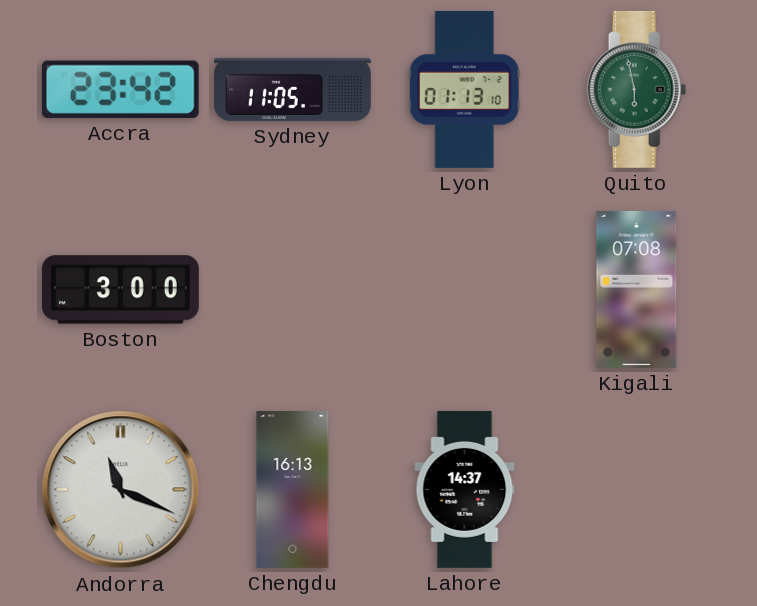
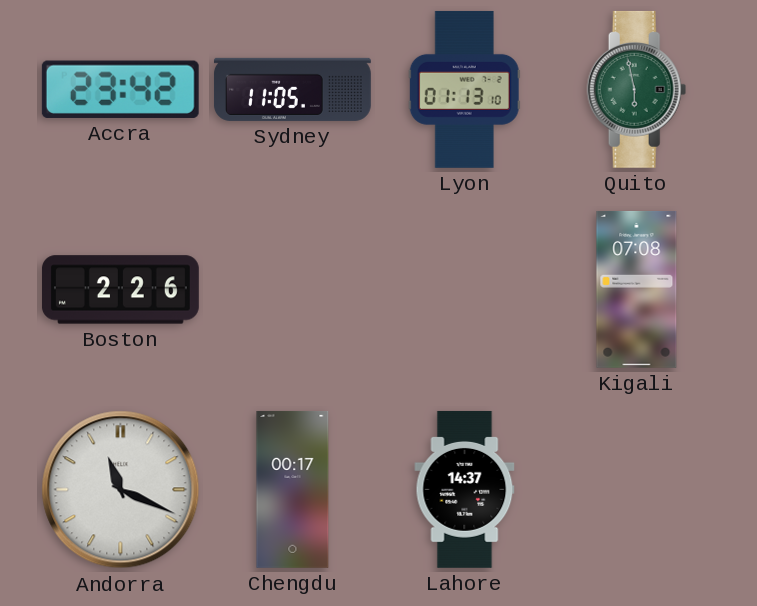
Boston: 3:00 -> 2:26 (120, 290)
Chengdu: 16:13 -> 00:17 (293, 489)
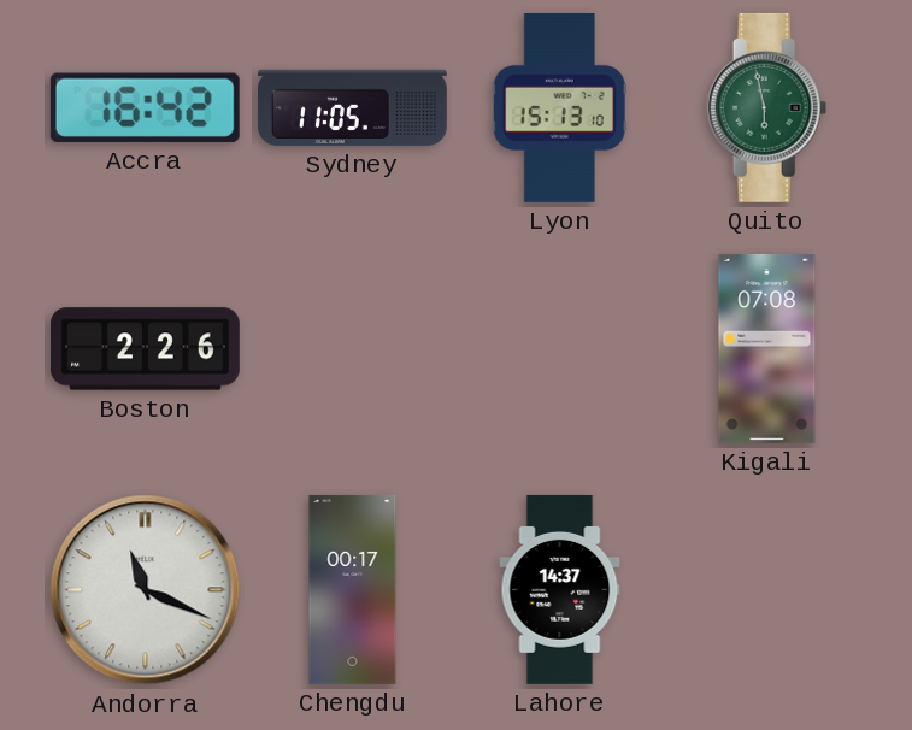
Accra: 23:42 -> 16:42 (145, 107)
Lyon: 01:13 -> 15:13 (559, 107)
